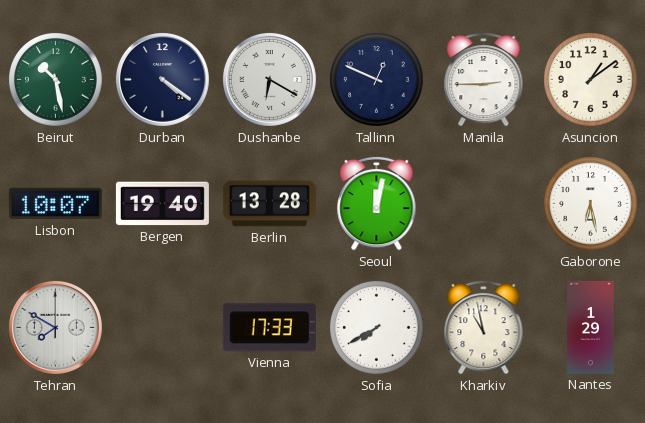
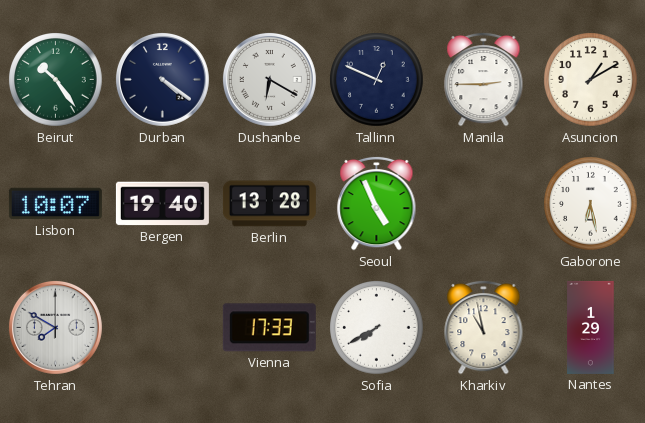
Beirut: 10:28 -> 10:24 (56, 80)
Asuncion: 1:09 -> 1:10 (591, 80)
Seoul: 12:02 -> 4:56 (377, 203)
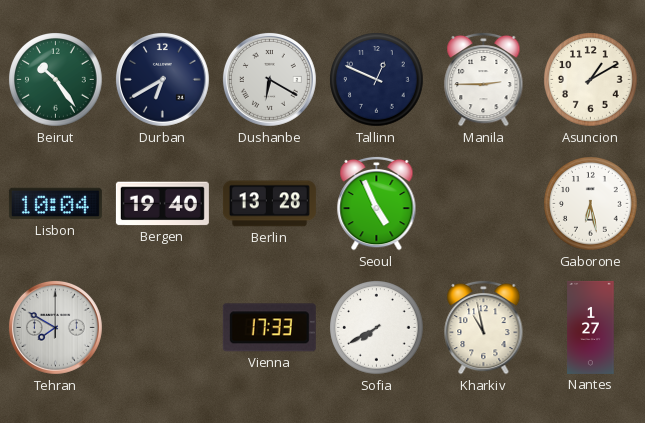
Durban: 4:21 -> 6:40 (162, 79)
Lisbon: 10:07 -> 10:04 (55, 204)
Nantes: 1:29 -> 1:27 (591, 327)
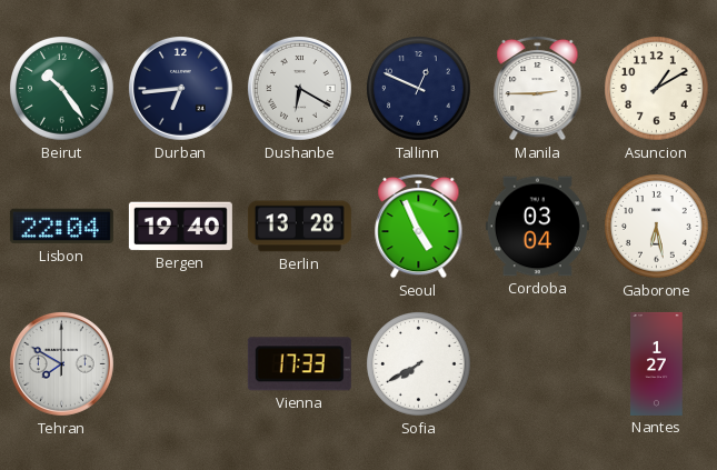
Durban: 6:40 -> 6:44 (180, 88)
Lisbon: 10:04 -> 22:04 (61, 227)
Cordoba: none -> 03:04 (537, 227)
Kharkiv: 10:58 -> none (484, 327)
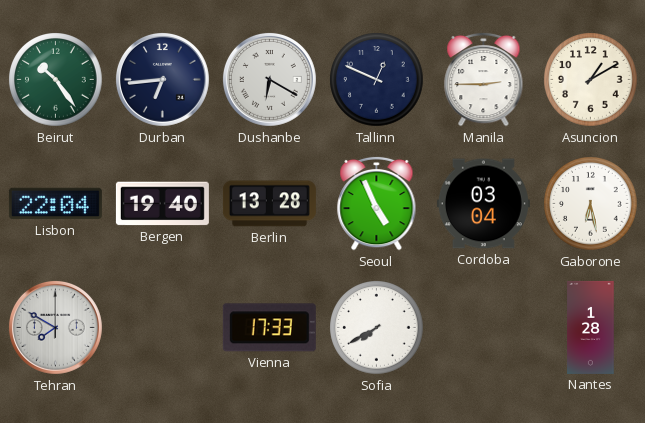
Nantes: 1:27 -> 1:28 (591, 327)
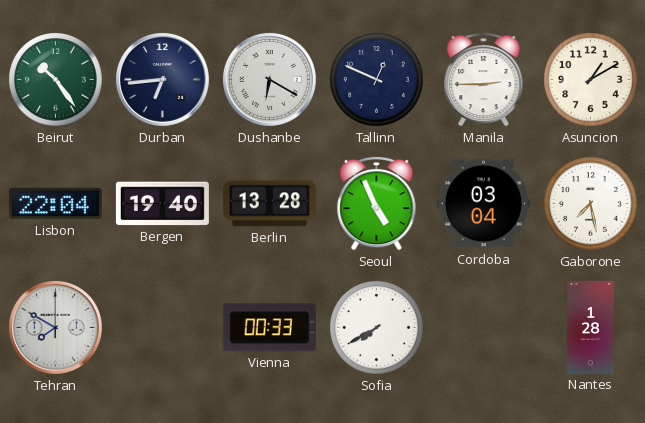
Gaborone: 6:28 -> 7:28 (591, 204)
Vienna: 17:33 -> 00:33 (269, 328)
